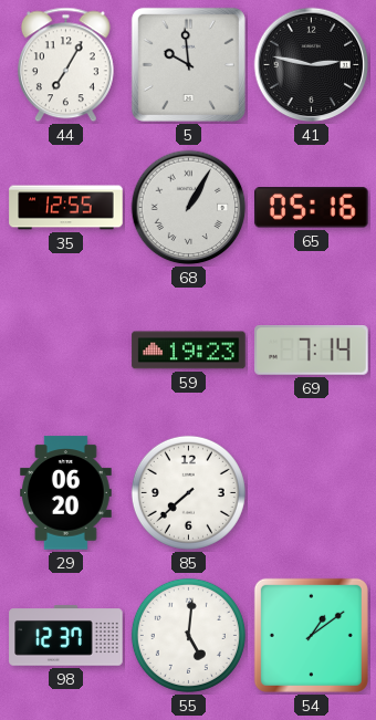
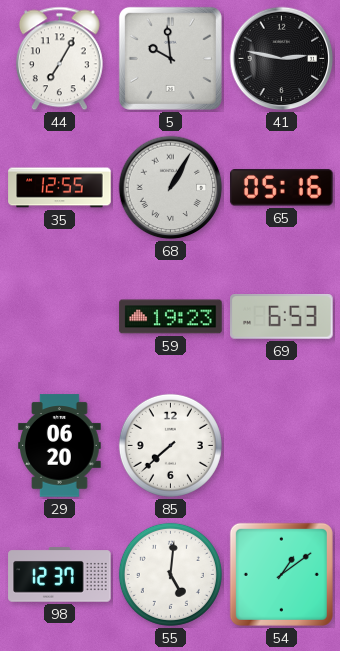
69: 7:14 -> 6:53 (282, 317)
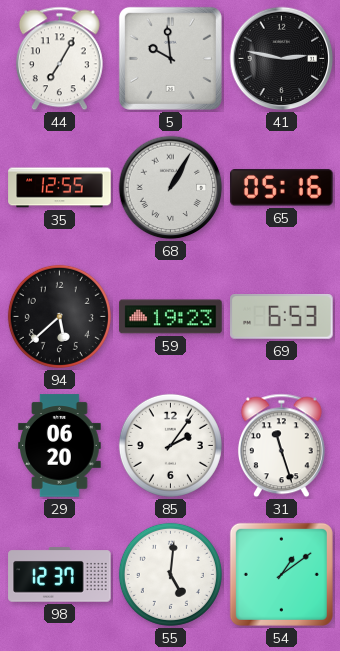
94: none -> 5:38 (59, 316)
85: 7:38 -> 2:06 (170, 445)
31: none -> 11:27 (281, 446)
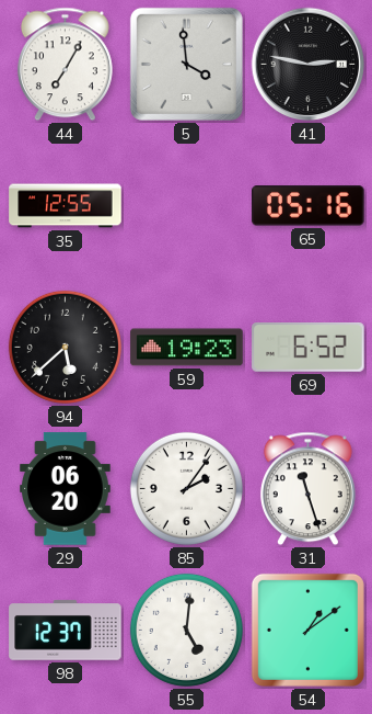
5: 9:59 -> 3:59 (186, 64)
68: 1:05 -> none (171, 188)
69: 6:53 -> 6:52 (309, 348)
